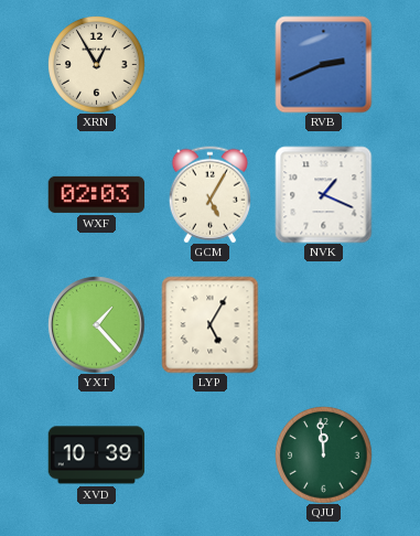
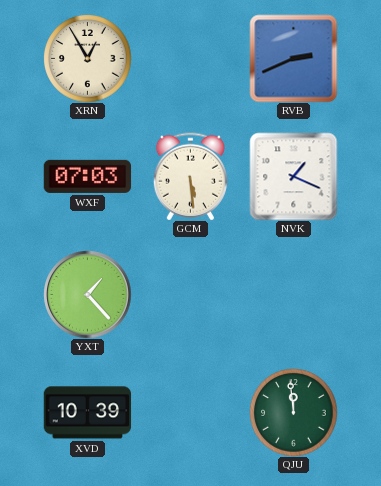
WXF: 02:03 -> 07:03 (87, 176)
GCM: 5:05 -> 5:29 (190, 176)
LYP: 5:05 -> none (209, 324)
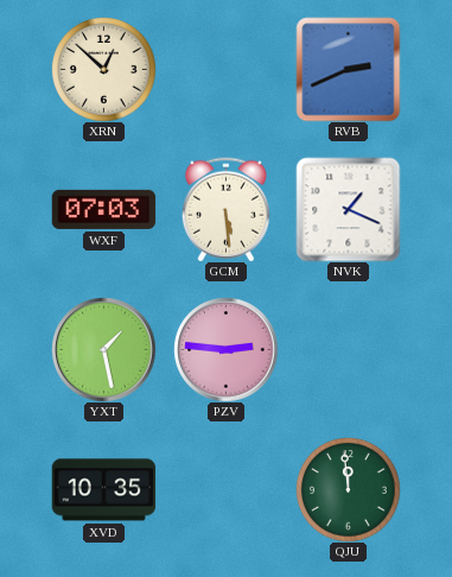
XRN: 12:55 -> 12:52 (103, 69)
YXT: 1:23 -> 1:28 (103, 349)
PZV: none -> 2:46 (225, 349)
XVD: 10:39 -> 10:35 (103, 490)
